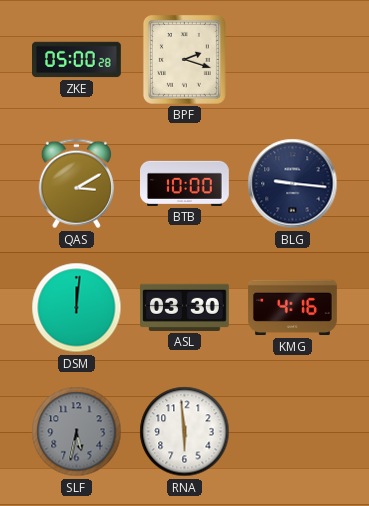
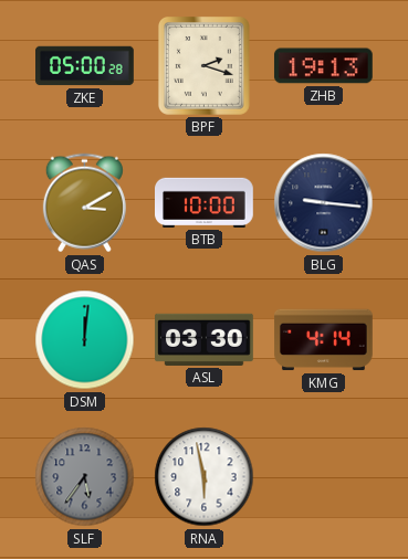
ZHB: none -> 19:13 (323, 66)
KMG: 4:16 -> 4:14 (324, 340)
SLF: 5:32 -> 5:36 (85, 477)
RNA: 5:59 -> 5:58 (205, 477)
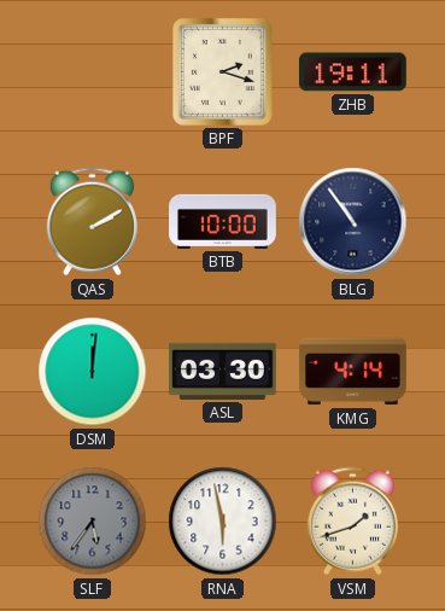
ZKE: 05:00 -> none (85, 66)
ZHB: 19:13 -> 19:11 (352, 72)
QAS: 3:10 -> 2:10 (92, 222)
BLG: 9:16 -> 10:54 (353, 222)
VSM: none -> 1:42 (352, 522)
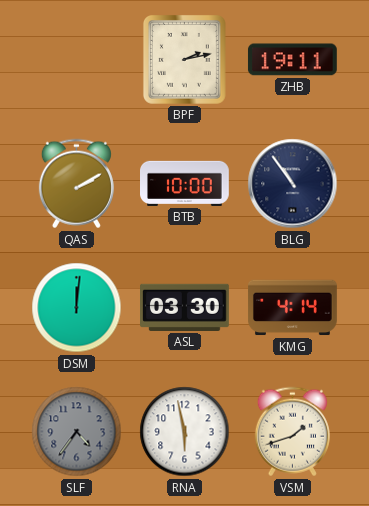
BPF: 2:18 -> 2:13 (184, 59)
SLF: 5:36 -> 4:36 (77, 432)
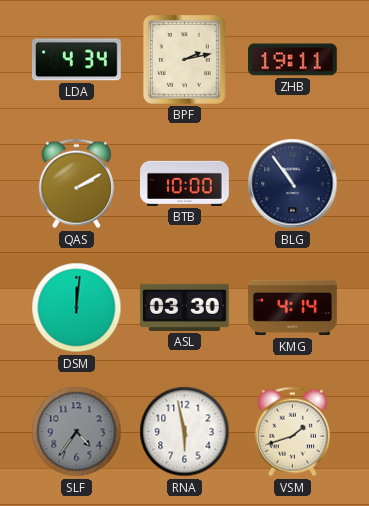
LDA: none -> 4:34 (77, 60)
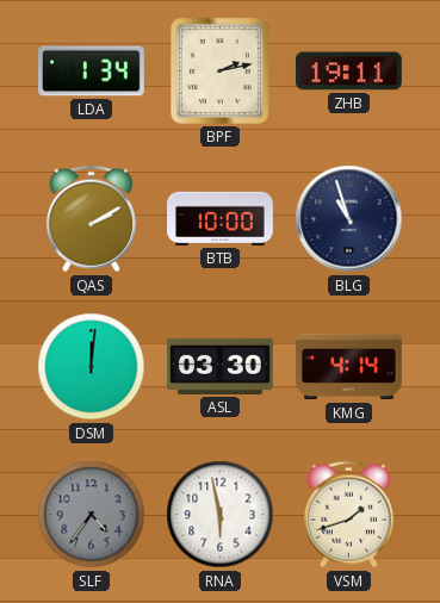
LDA: 4:34 -> 1:34 (92, 72)
BLG: 10:54 -> 10:57 (349, 219)
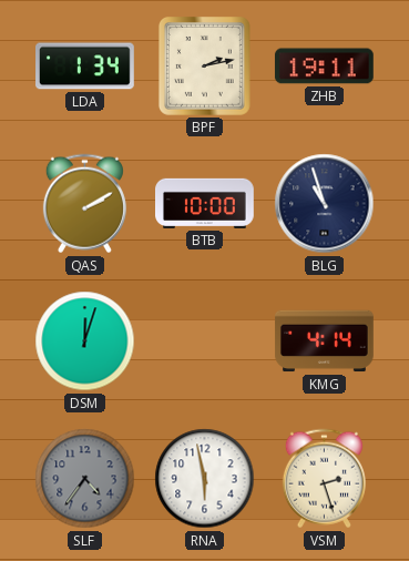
DSM: 12:01 -> 12:03 (85, 341)
ASL: 03:30 -> none (221, 366)
VSM: 1:42 -> 2:27 (324, 479)
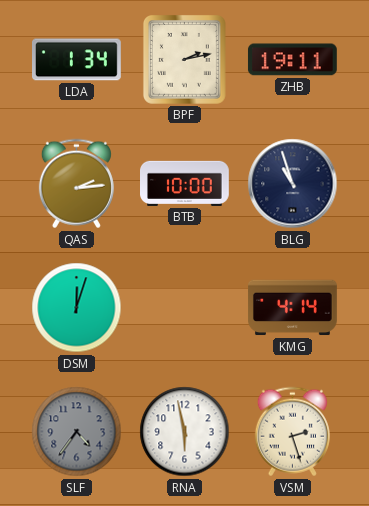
QAS: 2:10 -> 2:14 (76, 184)
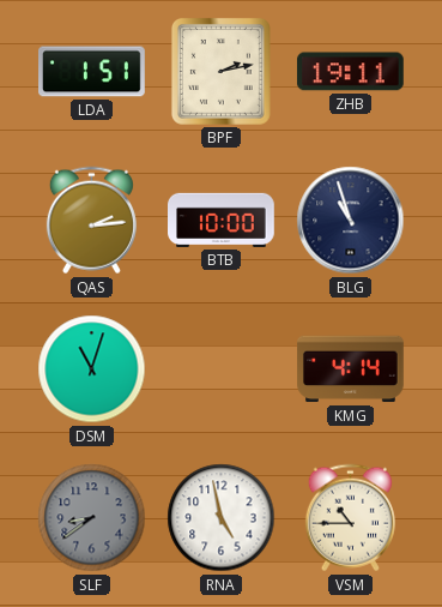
LDA: 1:34 -> 1:51 (92, 72)
DSM: 12:03 -> 11:03 (92, 369)
SLF: 4:36 -> 8:39 (92, 518)
RNA: 5:58 -> 4:58 (222, 518)
VSM: 2:27 -> 10:45 (350, 518)
